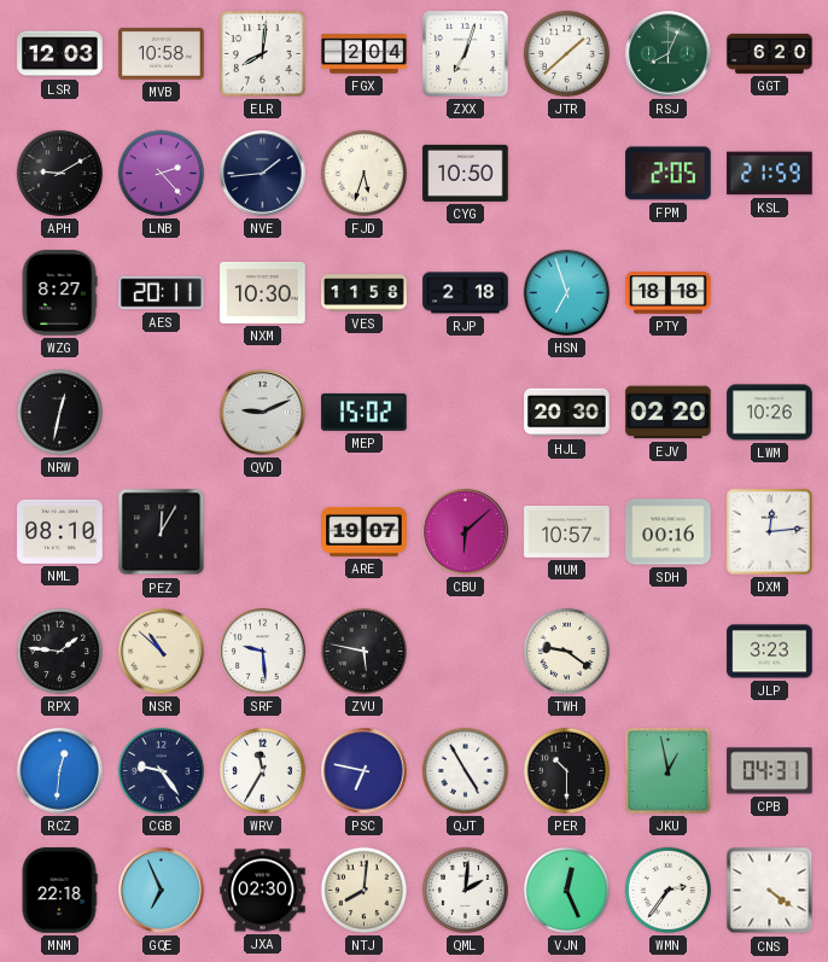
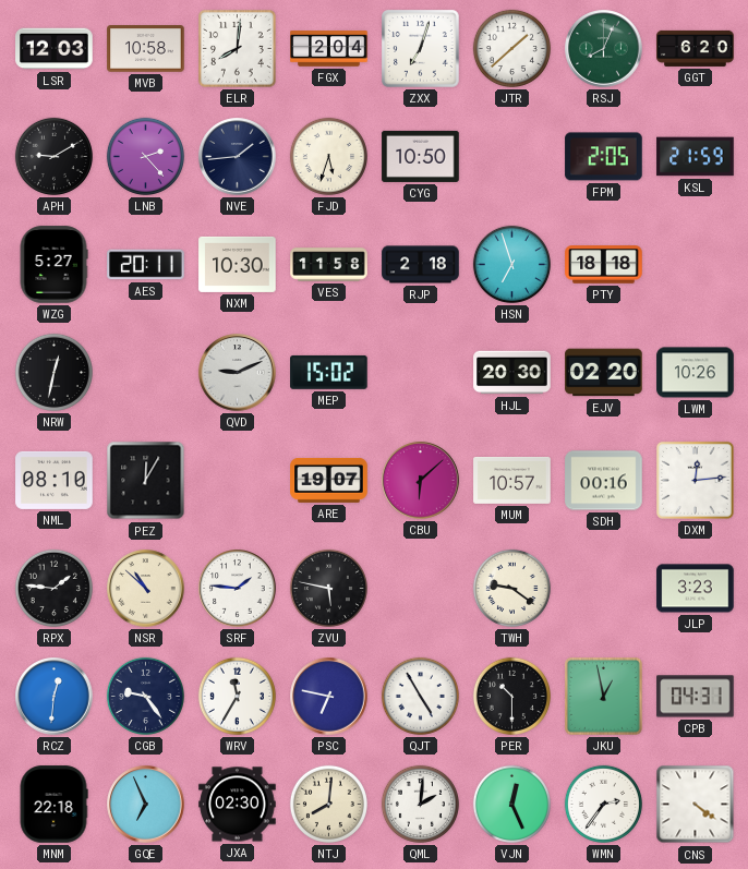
WZG: 8:27 -> 5:27 (53, 265)
SRF: 9:29 -> 1:46 (238, 589)
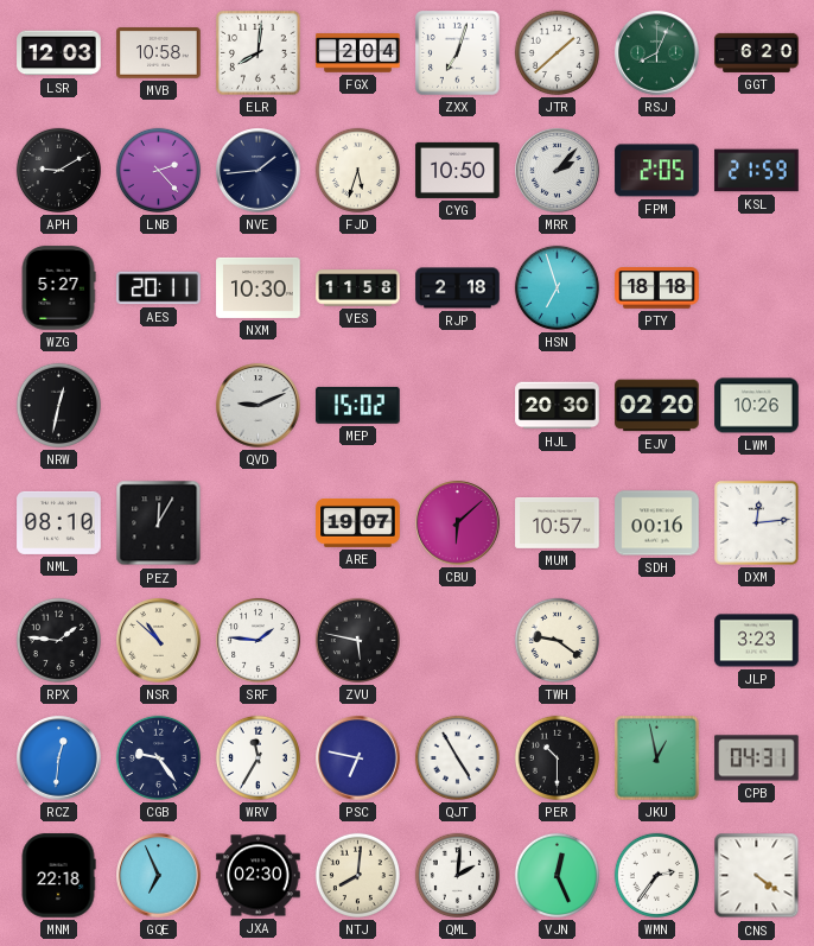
MRR: none -> 2:07 (558, 171)
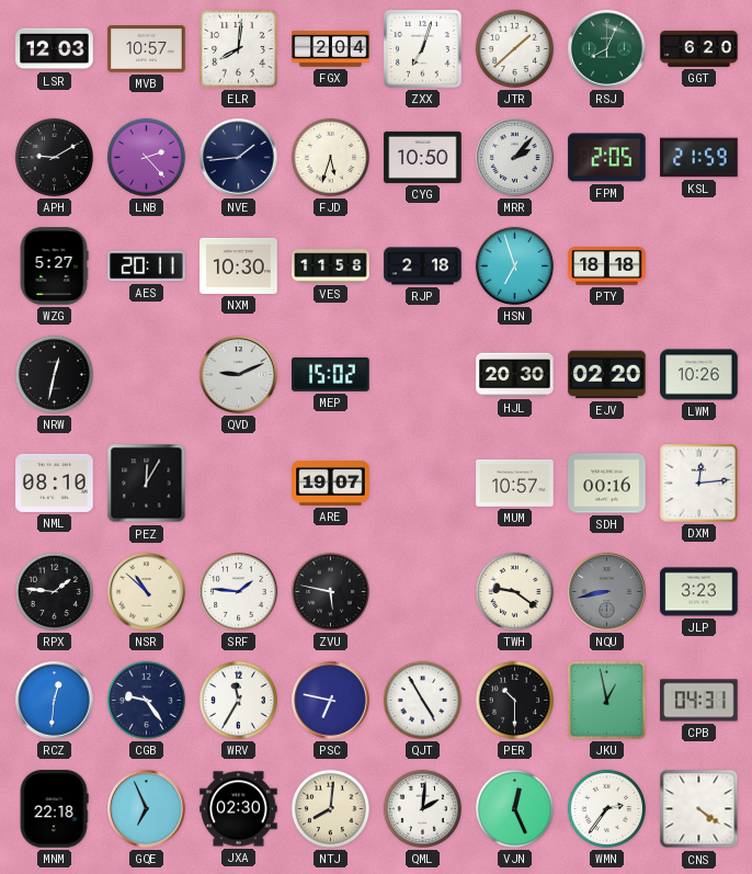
MVB: 10:58 -> 10:57 (147, 49)
CBU: 6:08 -> none (458, 523)
NQU: none -> 8:43 (607, 592)
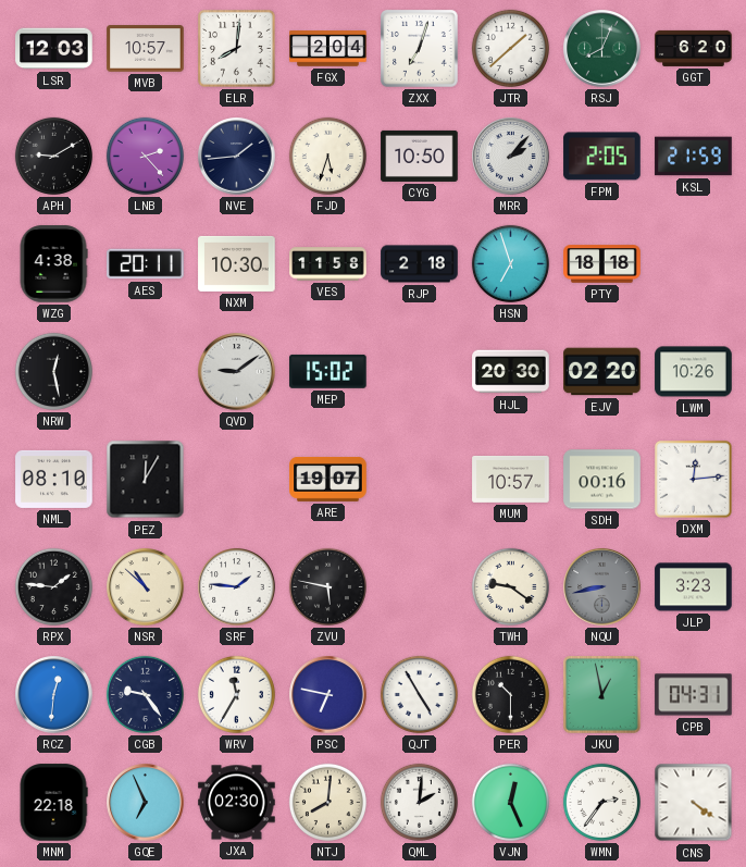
WZG: 5:27 -> 4:38 (53, 264)
NRW: 12:32 -> 12:28 (53, 371)
QVD: 9:11 -> 9:09 (237, 372)
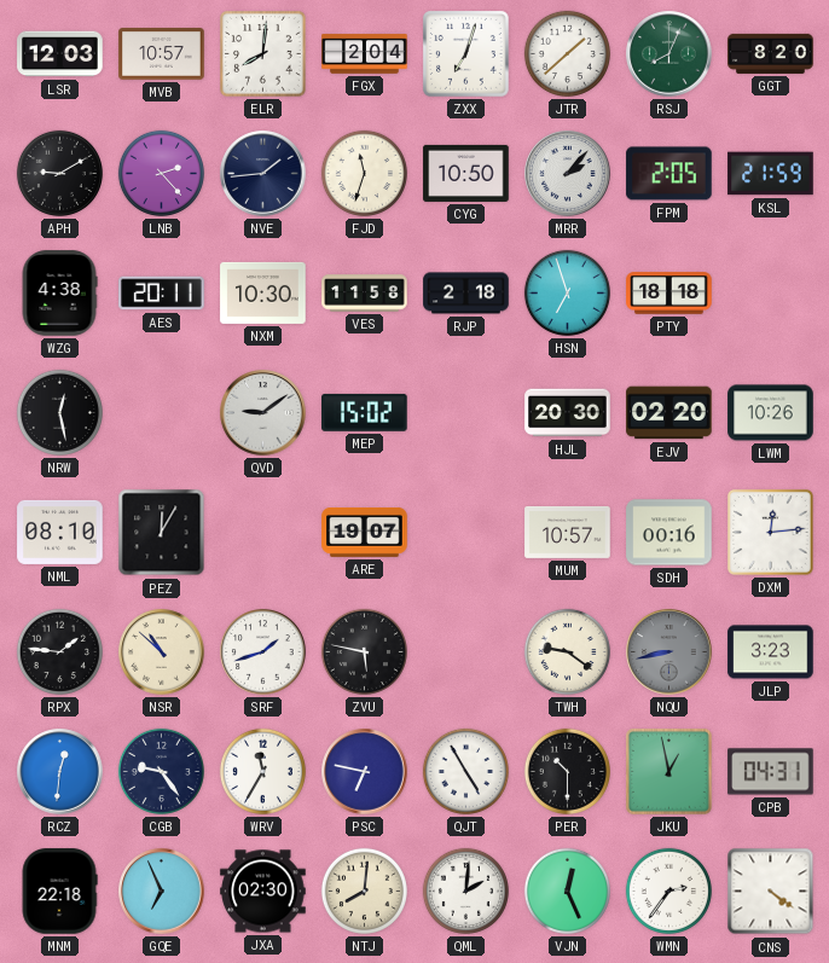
GGT: 6:20 -> 8:20 (771, 53)
FJD: 5:33 -> 11:33 (364, 173)
SRF: 1:46 -> 1:42 (263, 652)
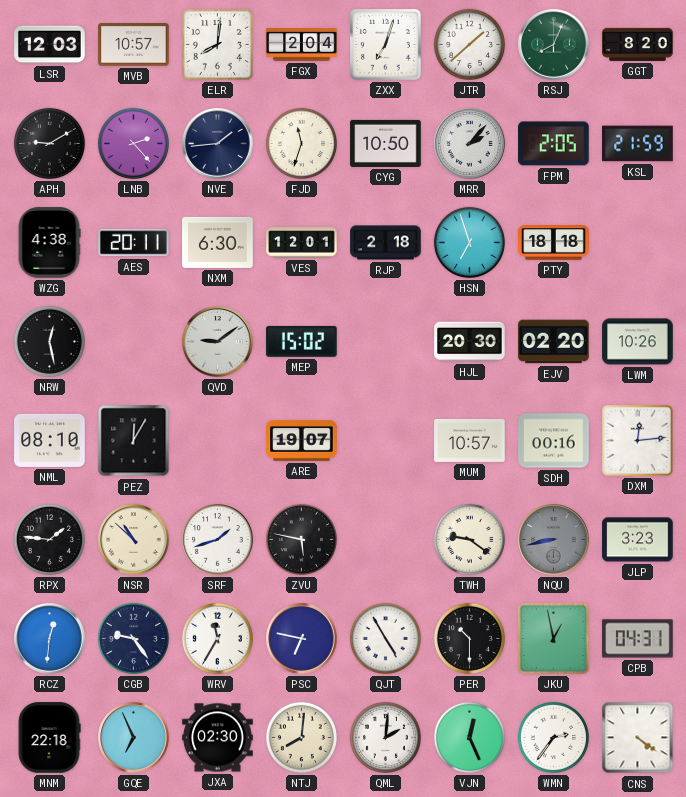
NXM: 10:30 -> 6:30 (218, 242)
VES: 11:58 -> 12:01 (302, 243)
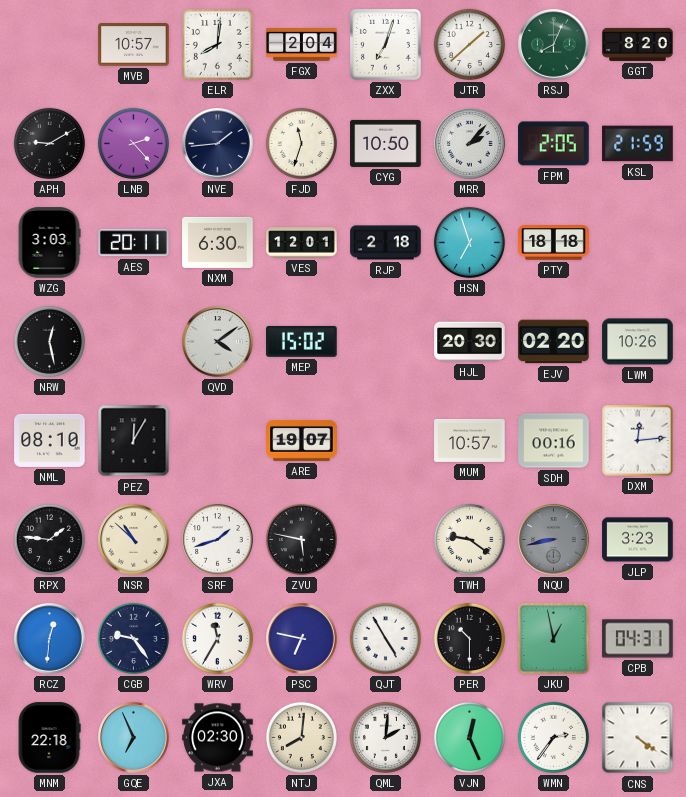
LSR: 12:03 -> none (50, 45)
WZG: 4:38 -> 3:03 (49, 243)
QVD: 9:09 -> 4:09 (218, 342)
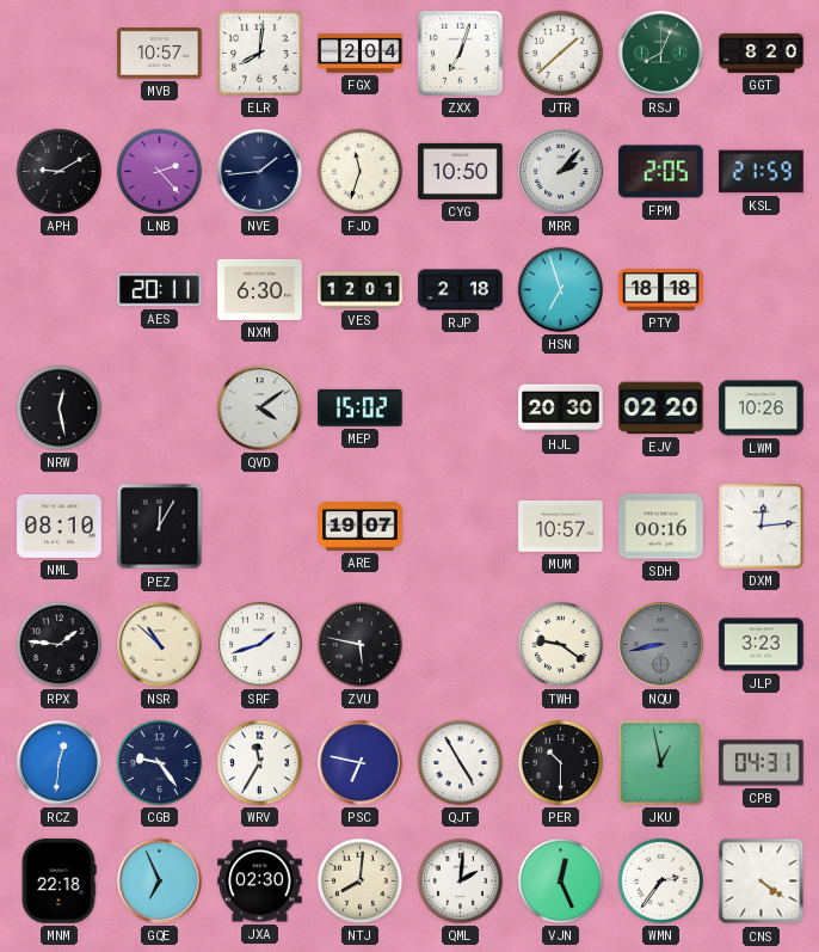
WZG: 3:03 -> none (49, 243)
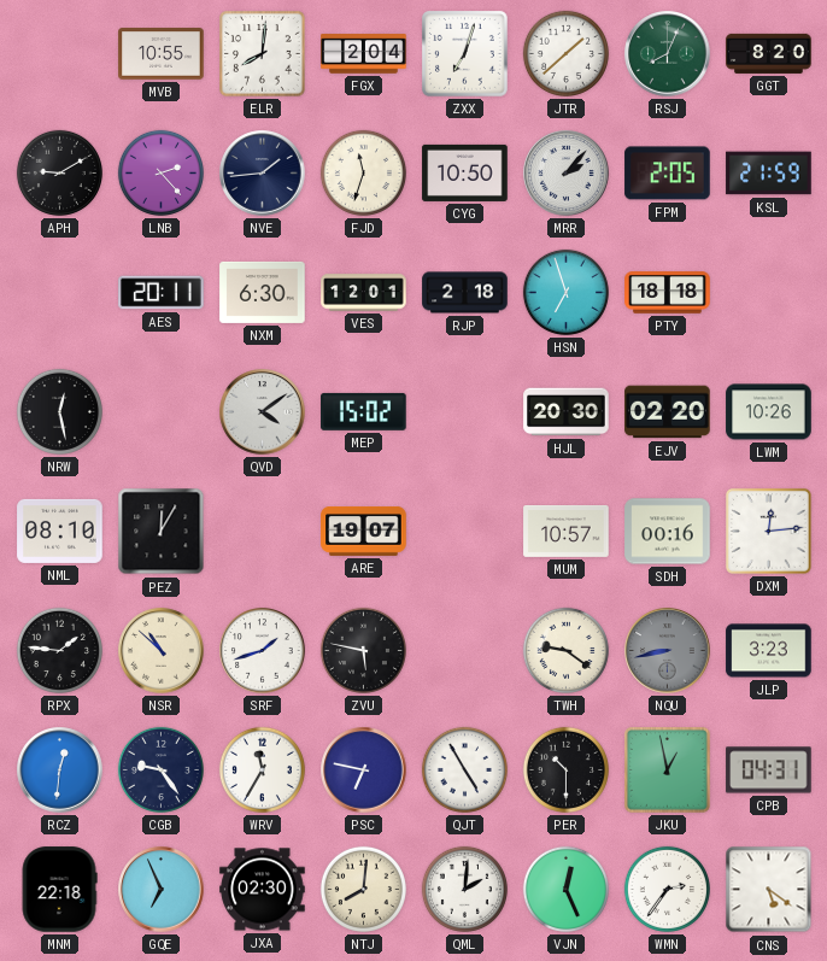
MVB: 10:57 -> 10:55 (162, 54)
CNS: 4:21 -> 5:21 (769, 890)
